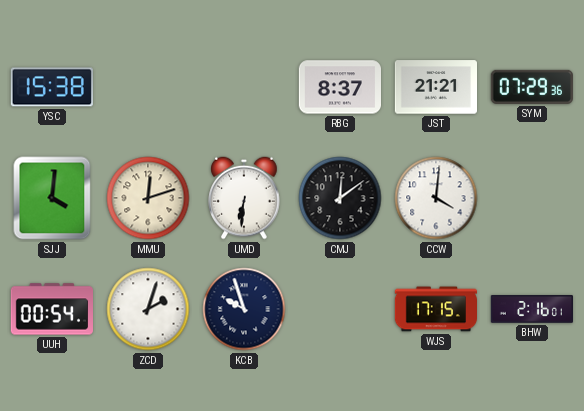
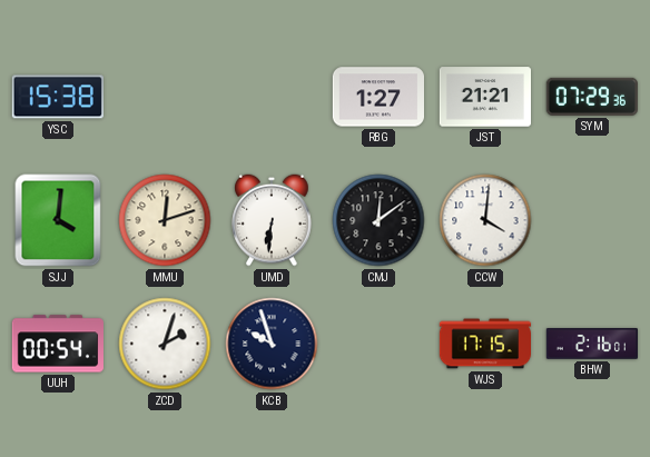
RBG: 8:37 -> 1:27 (377, 97)
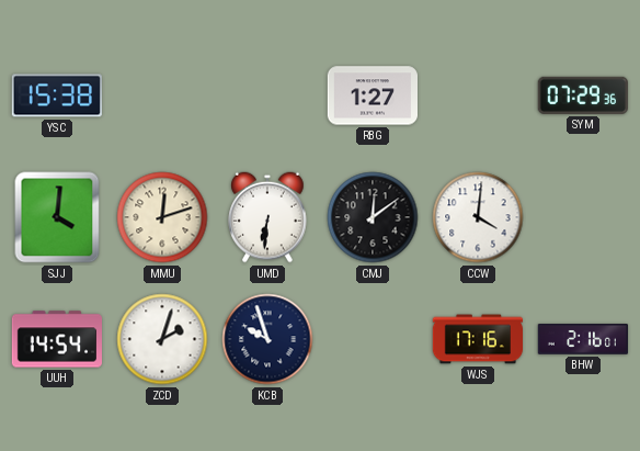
JST: 21:21 -> none (484, 97)
UUH: 00:54 -> 14:54 (56, 339)
WJS: 17:15 -> 17:16 (477, 339)
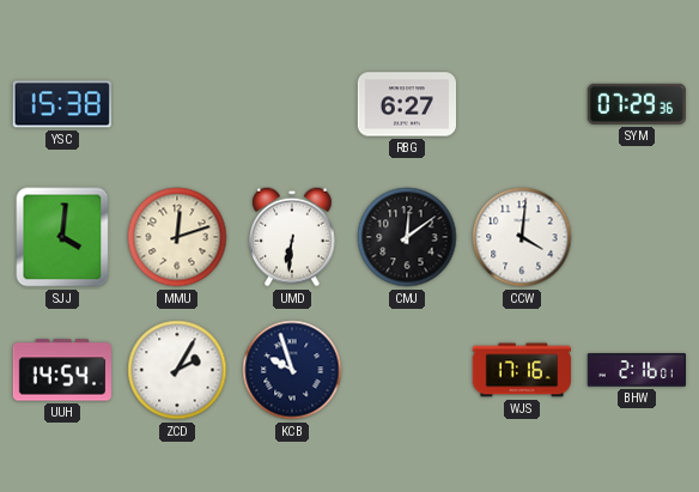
RBG: 1:27 -> 6:27 (406, 104)
ZCD: 2:03 -> 2:05 (177, 370)
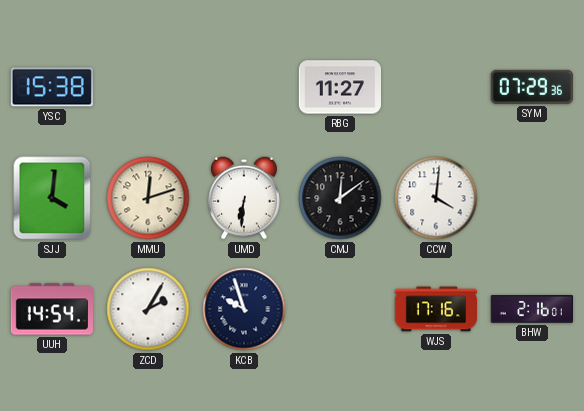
RBG: 6:27 -> 11:27 (339, 87)
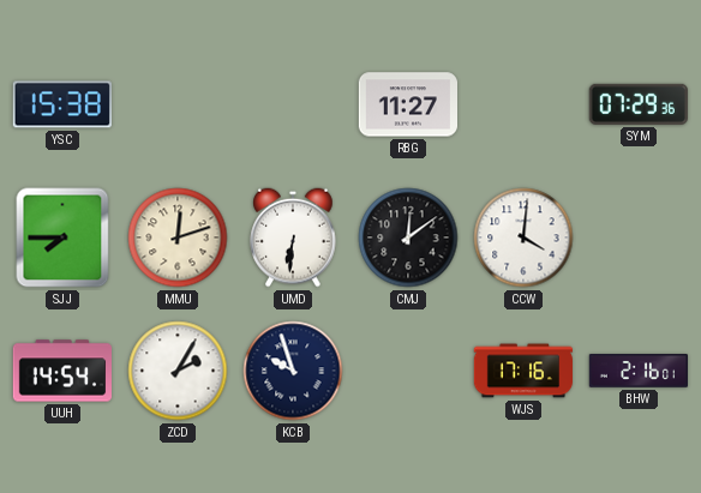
SJJ: 4:01 -> 7:45 (62, 238)
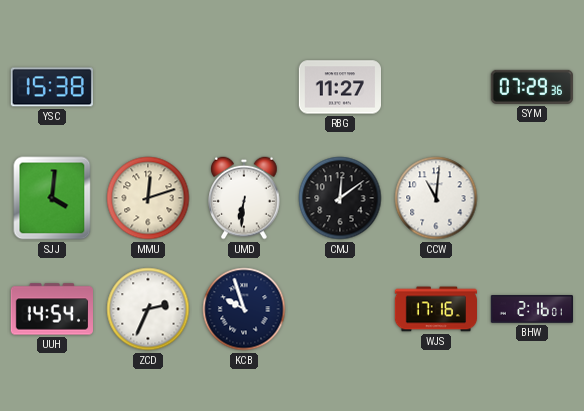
SJJ: 7:45 -> 4:01 (52, 198)
CCW: 4:01 -> 11:01 (436, 198)
ZCD: 2:05 -> 2:34 (148, 309)
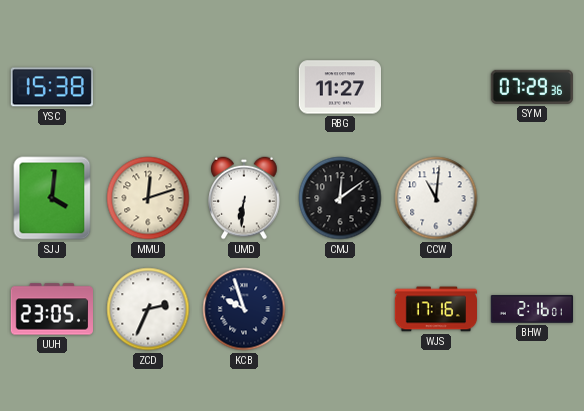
UUH: 14:54 -> 23:05 (51, 309)
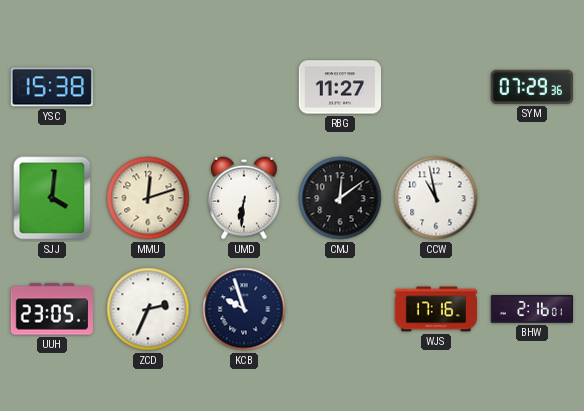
CCW: 11:01 -> 10:58 (436, 198)
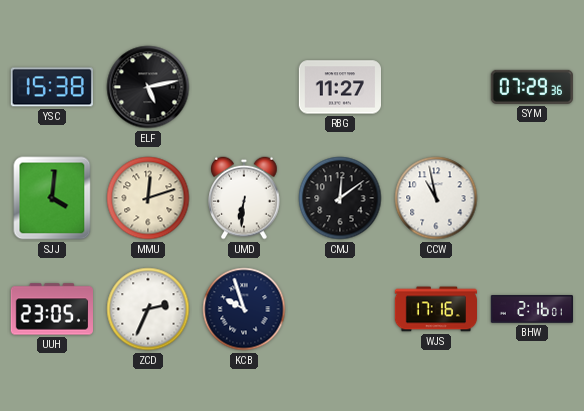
ELF: none -> 5:13 (148, 87)
